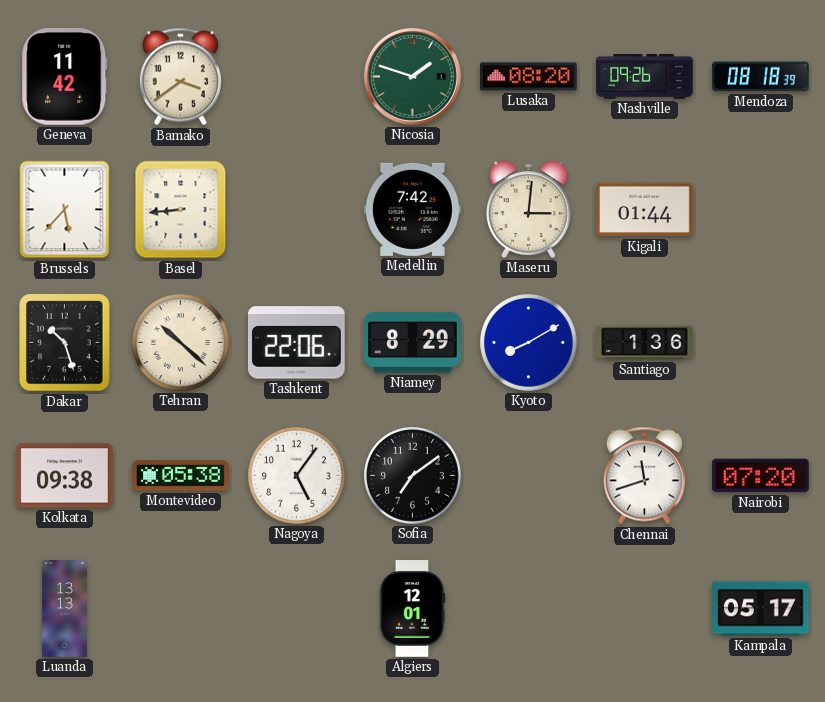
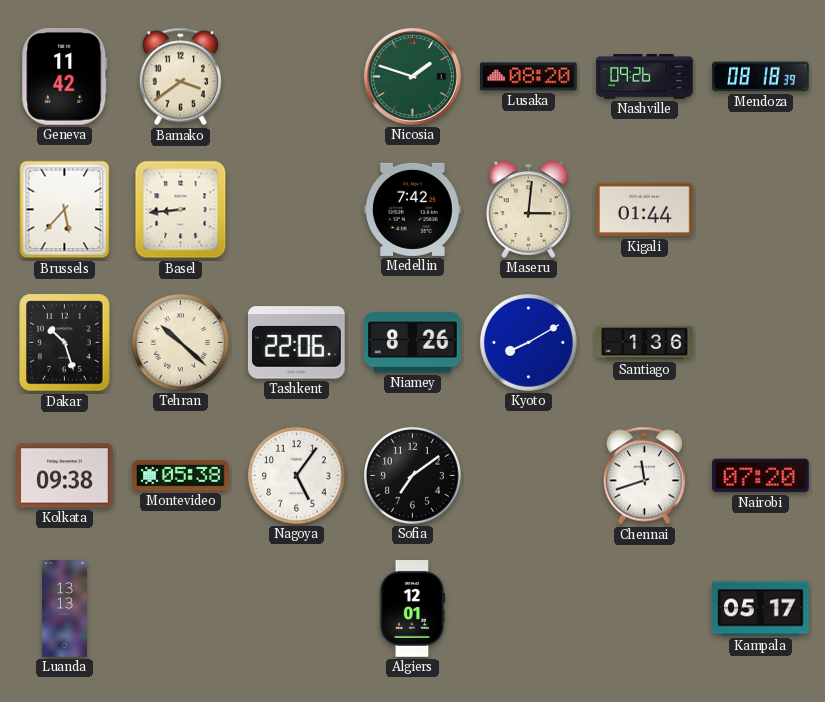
Niamey: 8:29 -> 8:26 (413, 343)
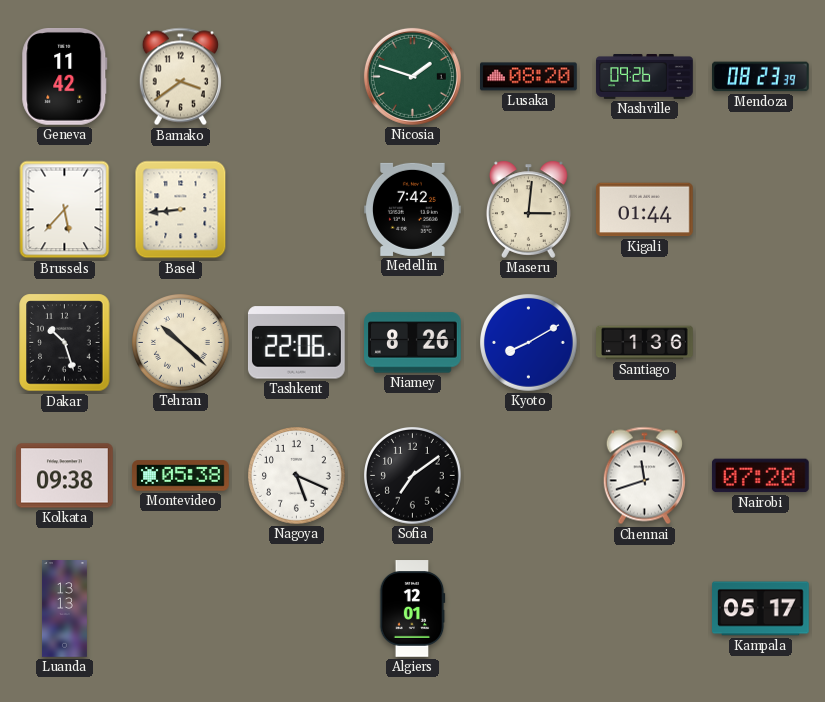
Mendoza: 08:18 -> 08:23 (761, 77)
Nagoya: 5:06 -> 5:19 (297, 476)
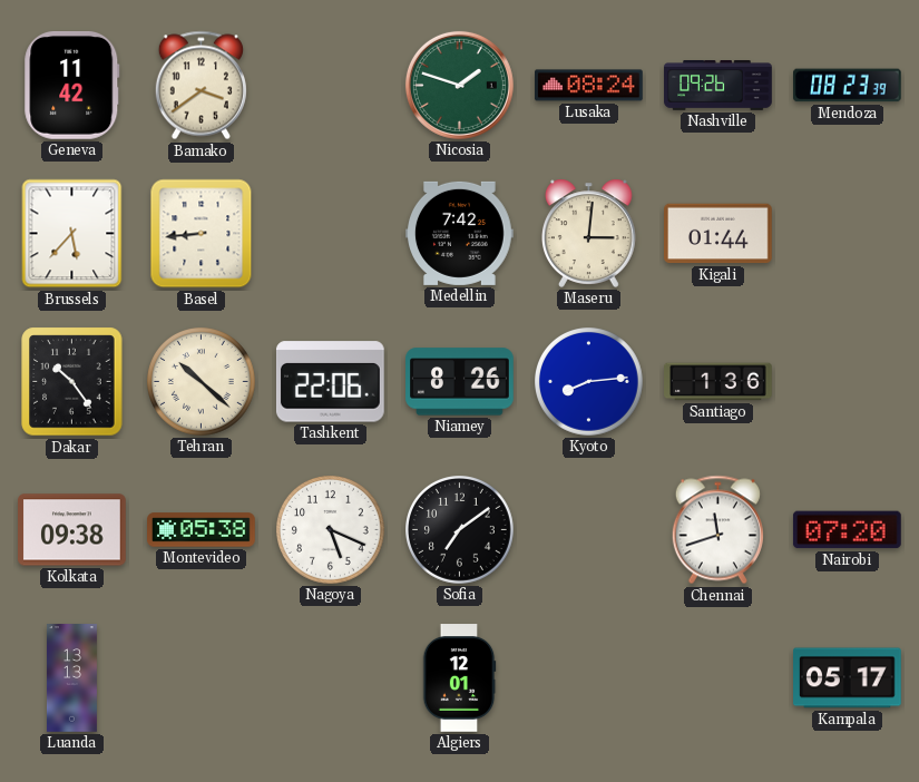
Lusaka: 08:20 -> 08:24 (589, 86)
Dakar: 10:27 -> 10:24 (72, 382)
Kyoto: 8:10 -> 8:14 (589, 382)
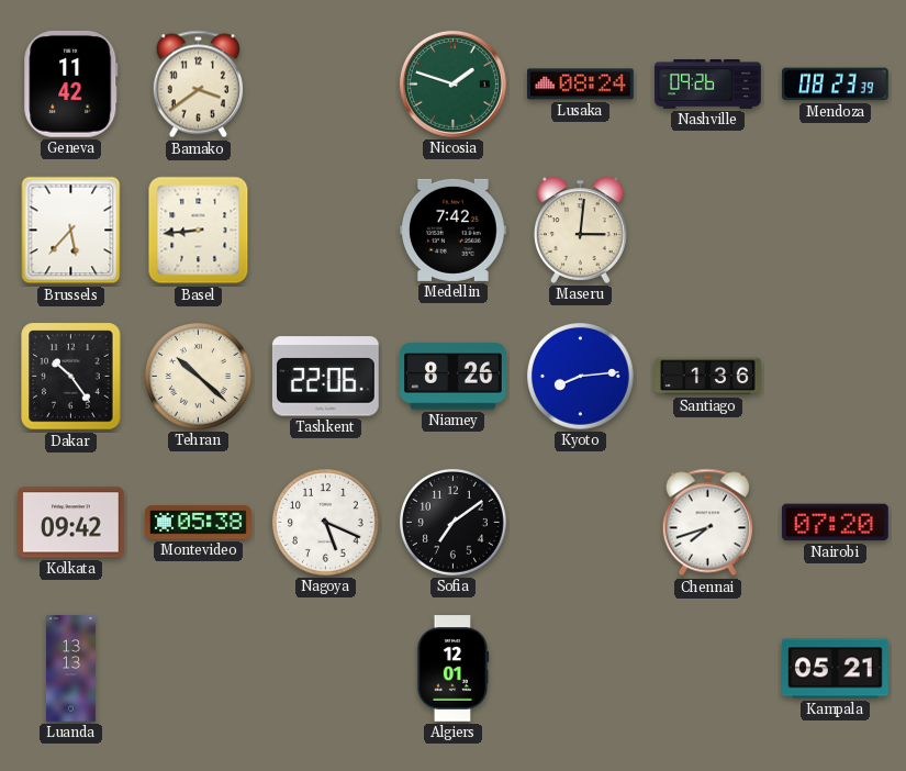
Kigali: 01:44 -> none (718, 234)
Kolkata: 09:38 -> 09:42 (71, 523)
Chennai: 11:42 -> 7:42 (707, 523)
Kampala: 05:17 -> 05:21 (836, 669)
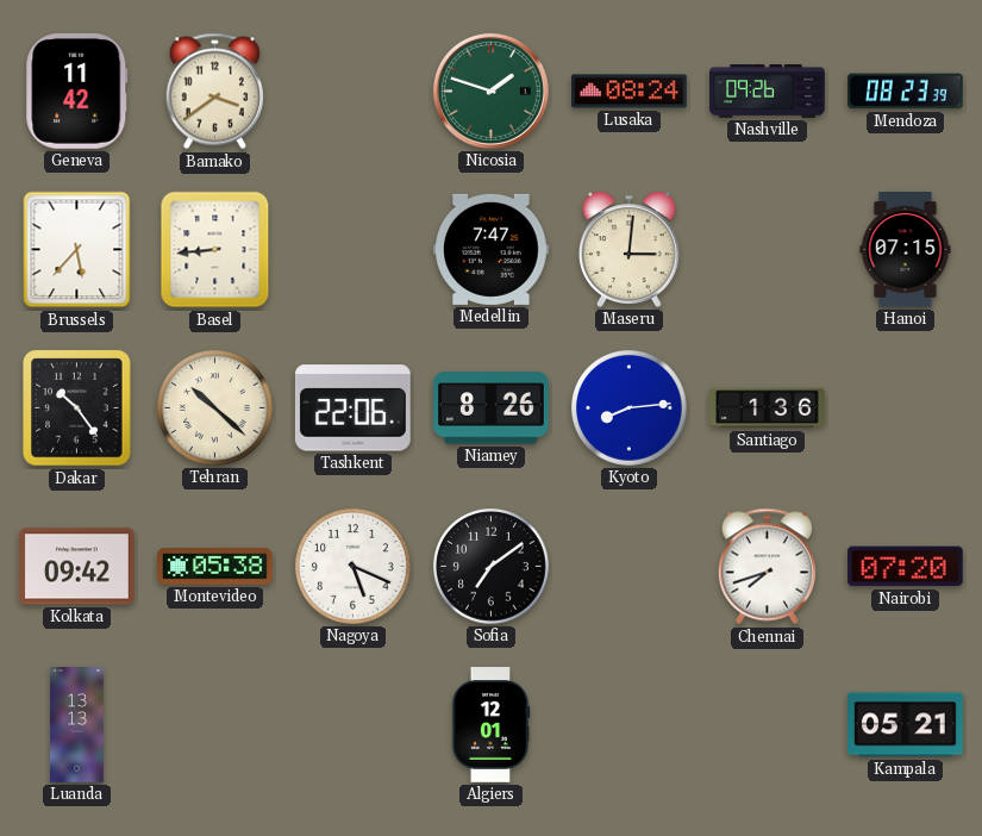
Medellin: 7:42 -> 7:47 (492, 249)
Hanoi: none -> 07:15 (906, 250)
